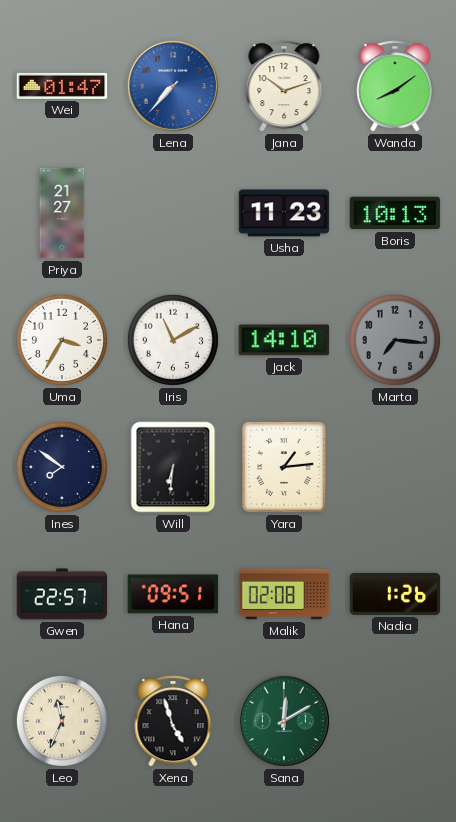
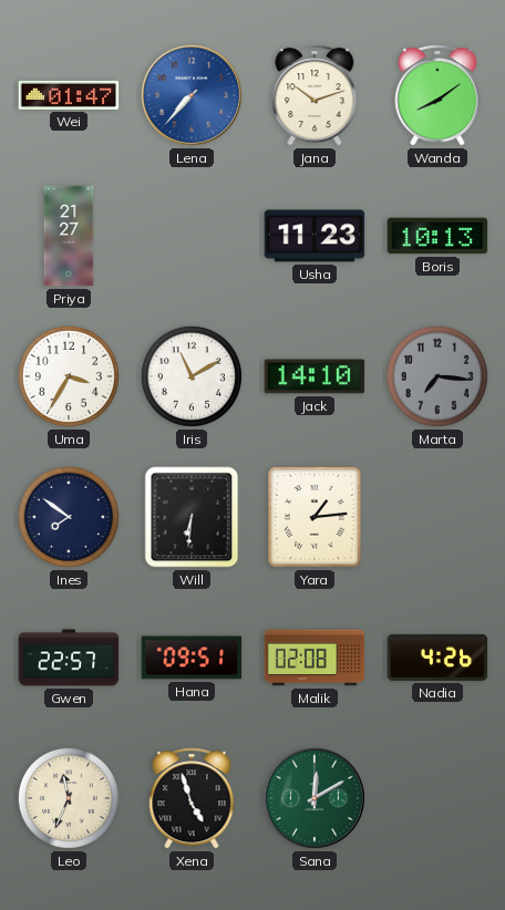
Nadia: 1:26 -> 4:26 (437, 658)
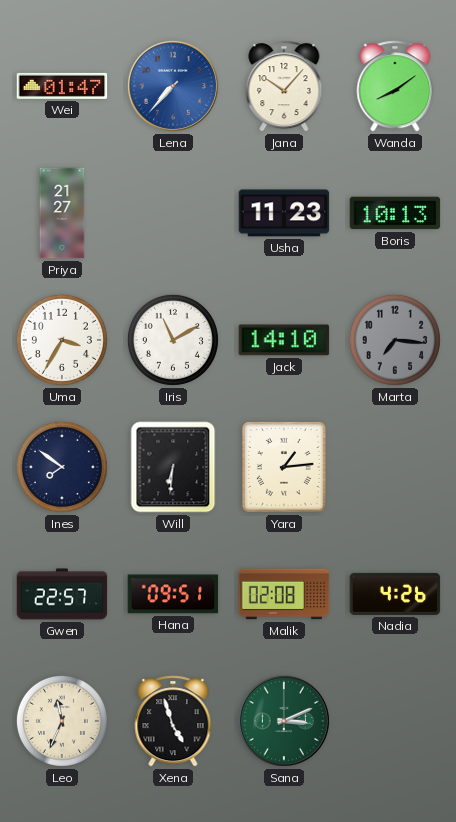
Jana: 10:12 -> 10:07 (284, 86)
Sana: 12:10 -> 3:11 (284, 721)
